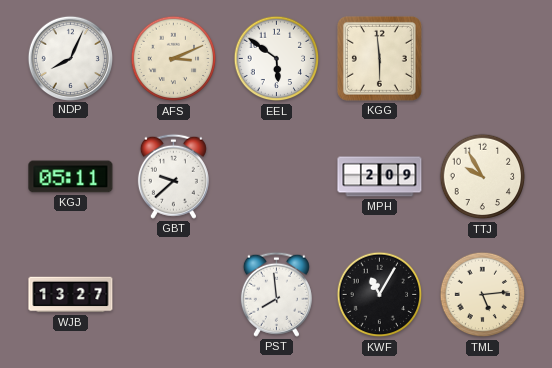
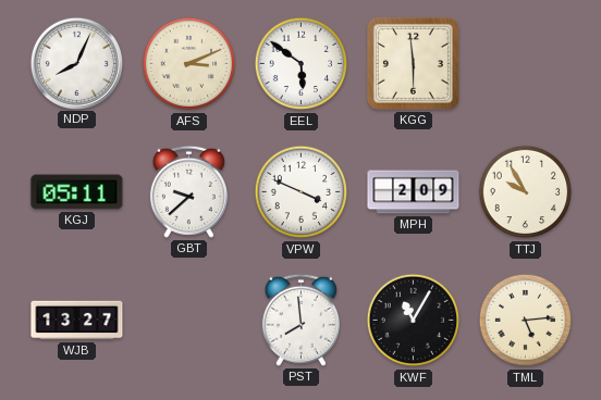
VPW: none -> 3:49 (302, 192)
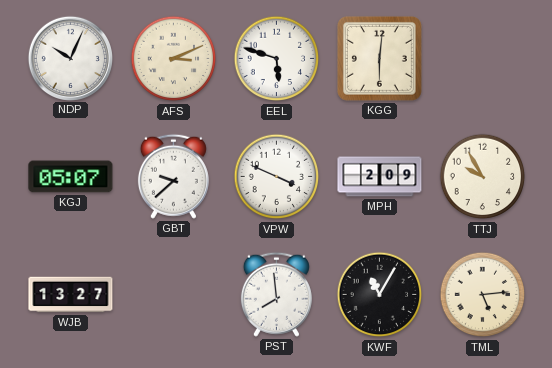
NDP: 8:04 -> 10:04 (70, 58)
EEL: 5:51 -> 5:48 (277, 59)
KGG: 5:59 -> 6:01 (379, 58)
KGJ: 05:11 -> 05:07 (71, 177)
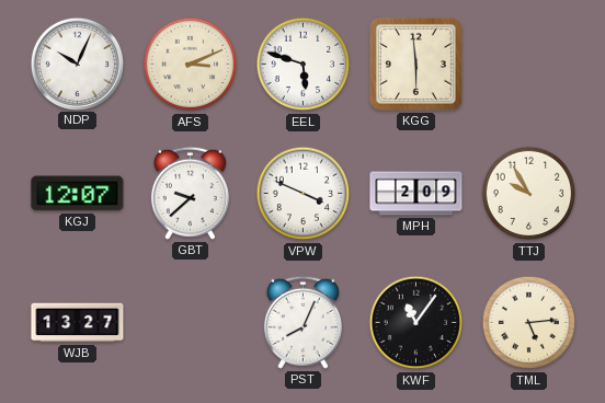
KGG: 6:01 -> 5:59 (415, 64)
KGJ: 05:07 -> 12:07 (78, 194)
PST: 7:59 -> 8:04 (302, 322)
KWF: 11:05 -> 11:06 (416, 323)
